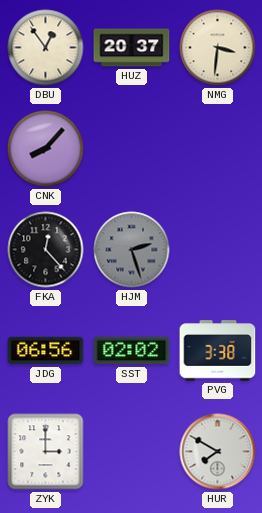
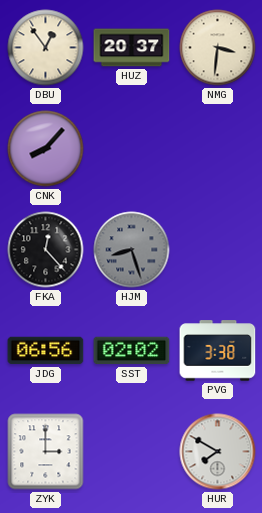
HJM: 2:27 -> 8:27 (132, 250)
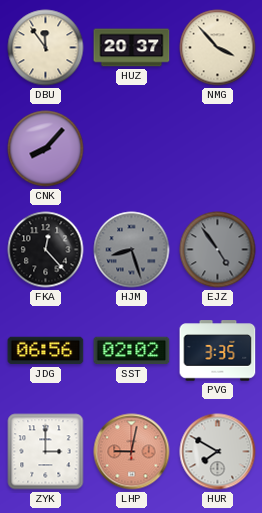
DBU: 12:54 -> 11:54 (46, 48)
NMG: 3:31 -> 3:53 (218, 48)
EJZ: none -> 4:54 (218, 250)
PVG: 3:38 -> 3:35 (218, 351)
LHP: none -> 9:02 (132, 452)
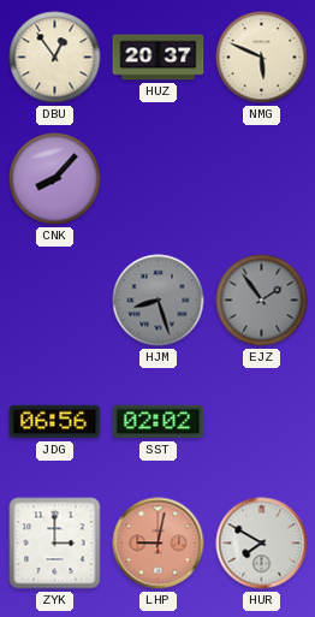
DBU: 11:54 -> 12:54 (55, 58)
NMG: 3:53 -> 5:49 (262, 58)
FKA: 12:23 -> none (46, 250)
EJZ: 4:54 -> 1:54 (262, 301)
PVG: 3:35 -> none (218, 351)
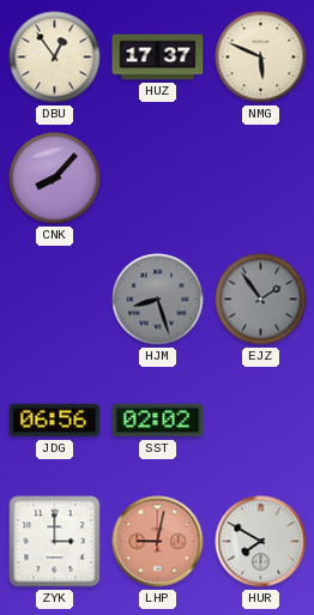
HUZ: 20:37 -> 17:37 (158, 58)
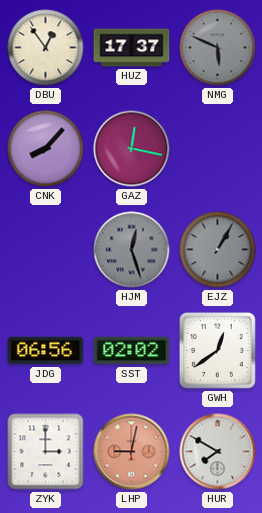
NMG dial: cream -> grey (218, 48)
GAZ: none -> 12:17 (132, 149)
HJM: 8:27 -> 12:27 (132, 250)
EJZ: 1:54 -> 1:05 (218, 250)
GWH: none -> 12:39 (217, 350)
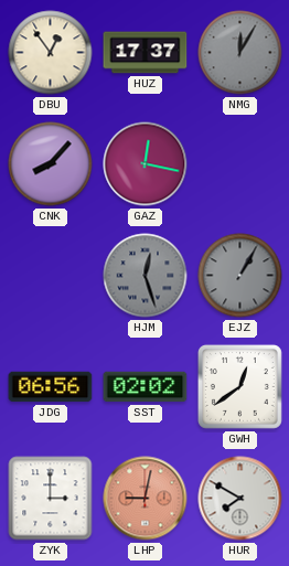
NMG: 5:49 -> 12:05 (240, 53)
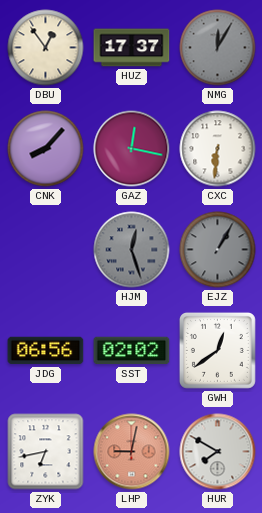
CXC: none -> 6:31 (218, 149)
ZYK: 3:00 -> 6:43 (46, 452)
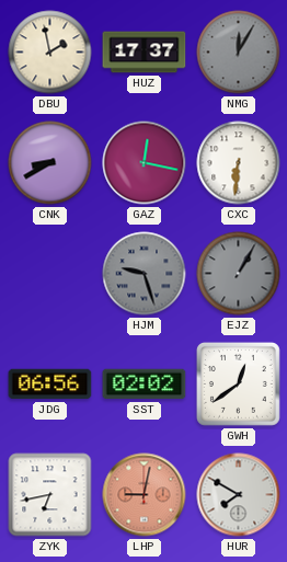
DBU: 12:54 -> 1:58 (50, 53)
CNK: 8:07 -> 8:40 (50, 163)
HJM: 12:27 -> 9:27 (145, 274)
